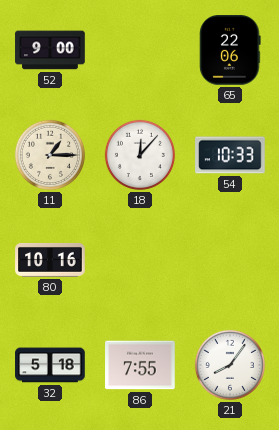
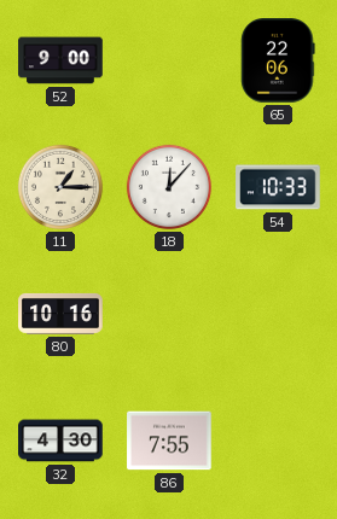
32: 5:18 -> 4:30 (60, 441)
21: 8:06 -> none (230, 365)
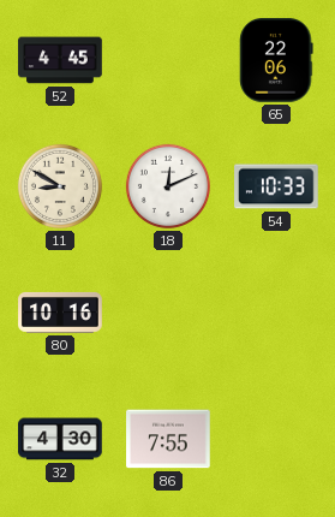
52: 9:00 -> 4:45 (60, 60)
11: 1:15 -> 8:50 (60, 186)
18: 12:07 -> 12:11 (168, 186)
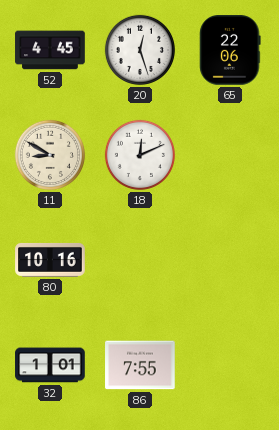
20: none -> 12:27 (140, 50)
54: 10:33 -> none (276, 186)
32: 4:30 -> 1:01 (50, 365)
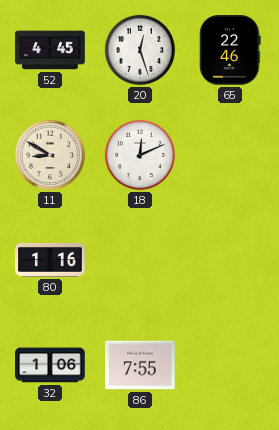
65: 22:06 -> 22:46 (230, 50)
80: 10:16 -> 1:16 (50, 260)
32: 1:01 -> 1:06 (50, 365)
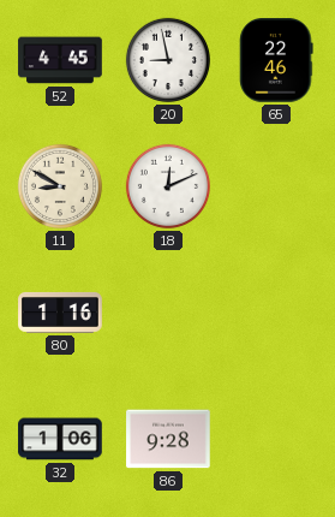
20: 12:27 -> 8:58 (168, 60)
86: 7:55 -> 9:28 (168, 439)
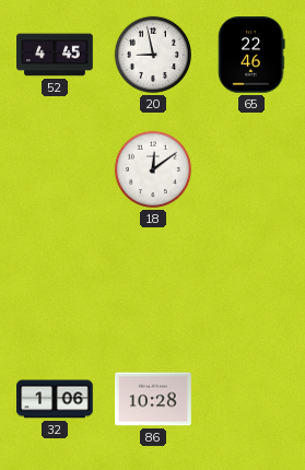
11: 8:50 -> none (60, 186)
18: 12:11 -> 12:09 (153, 169)
80: 1:16 -> none (60, 313)
86: 9:28 -> 10:28 (153, 399)
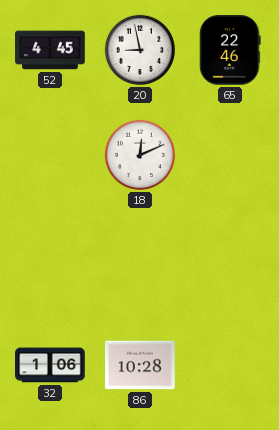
18: 12:09 -> 12:11 (140, 155)
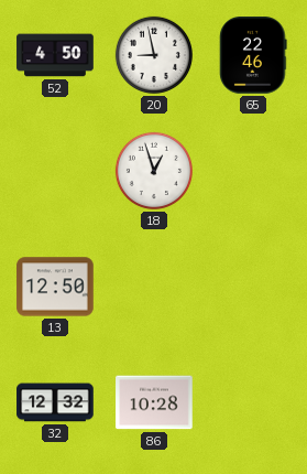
52: 4:45 -> 4:50 (55, 55)
18: 12:11 -> 12:57 (154, 171)
13: none -> 12:50 (55, 287)
32: 1:06 -> 12:32 (55, 402)
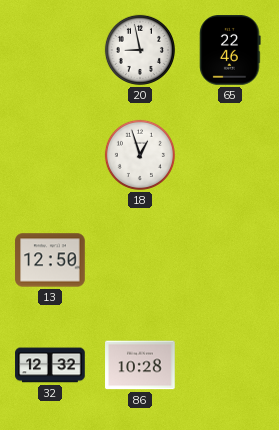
52: 4:50 -> none (55, 55)
